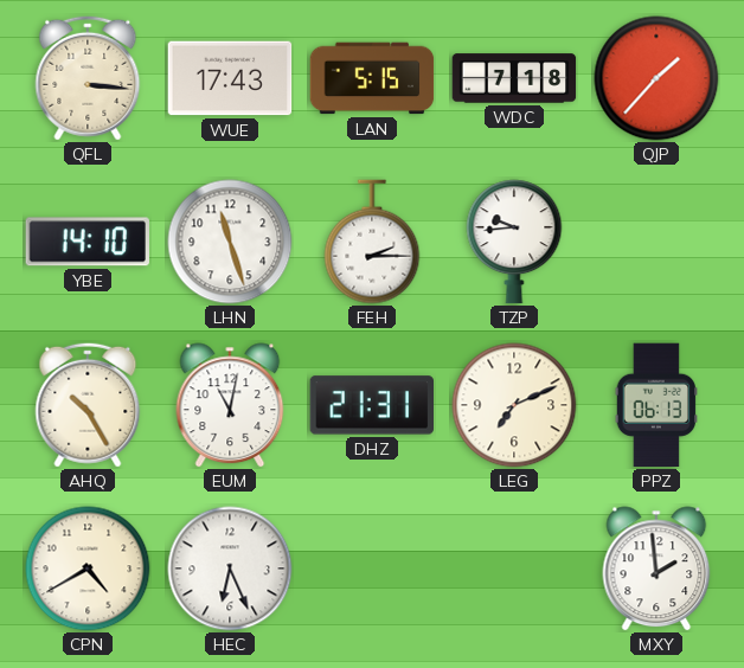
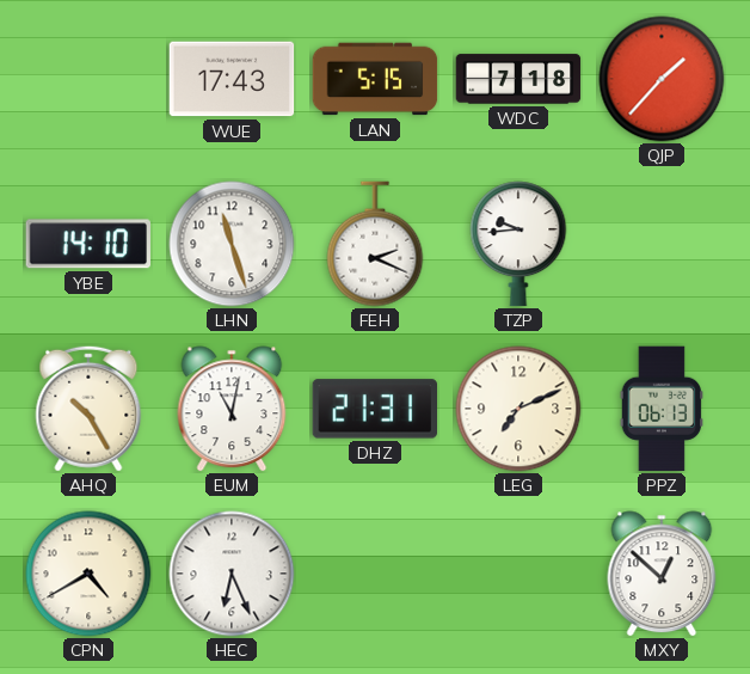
QFL: 3:16 -> none (88, 78)
FEH: 2:15 -> 2:19 (375, 244)
MXY: 1:59 -> 12:52 (662, 574)
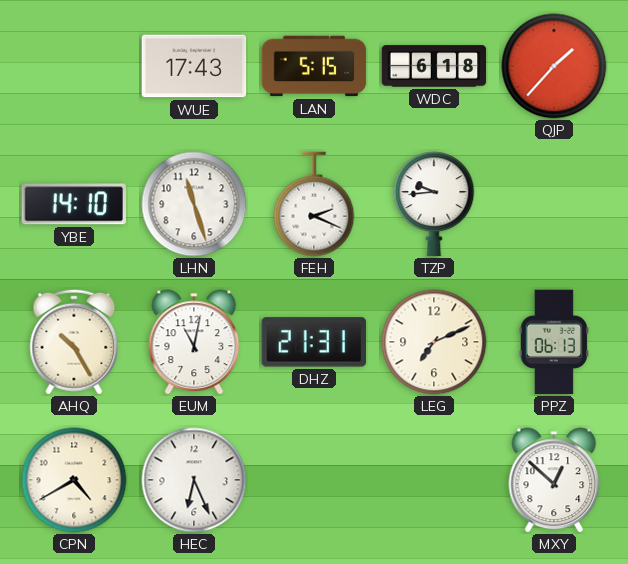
WDC: 7:18 -> 6:18 (434, 66)
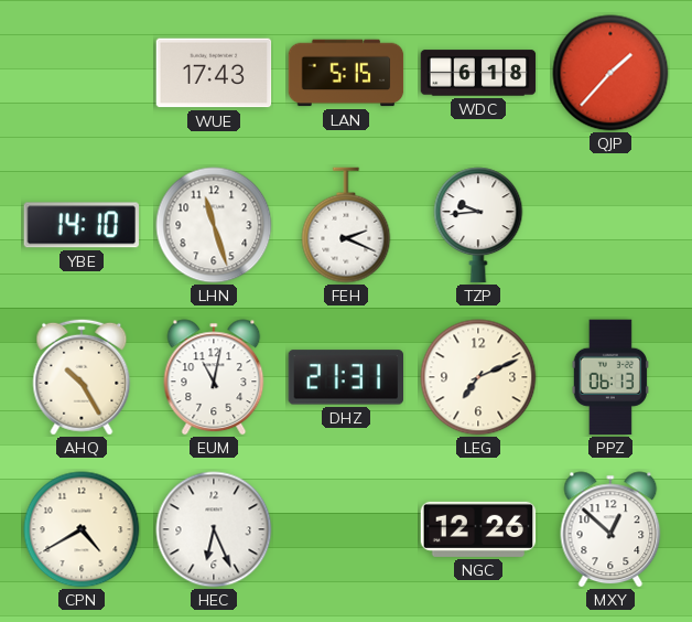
NGC: none -> 12:26 (478, 529)
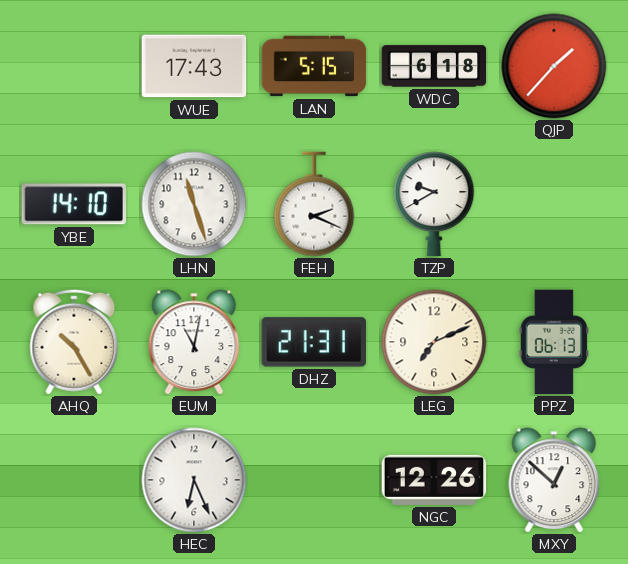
TZP: 9:44 -> 9:40 (434, 204)
CPN: 4:40 -> none (82, 529)
